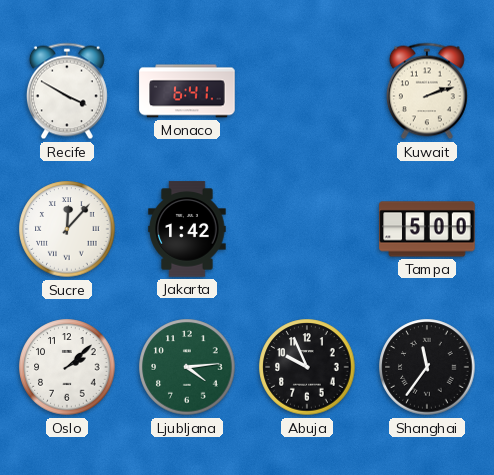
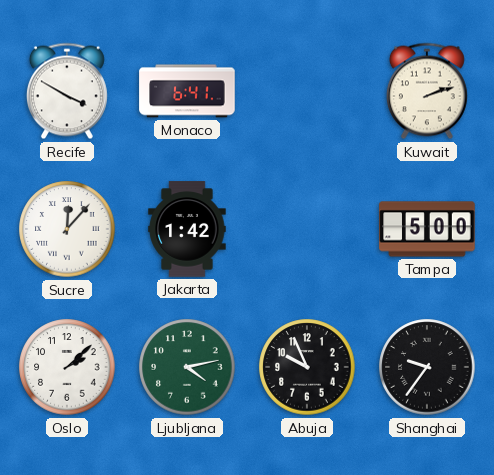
Ljubljana: 4:14 -> 4:13 (187, 367)
Shanghai: 11:36 -> 9:36 (427, 367)
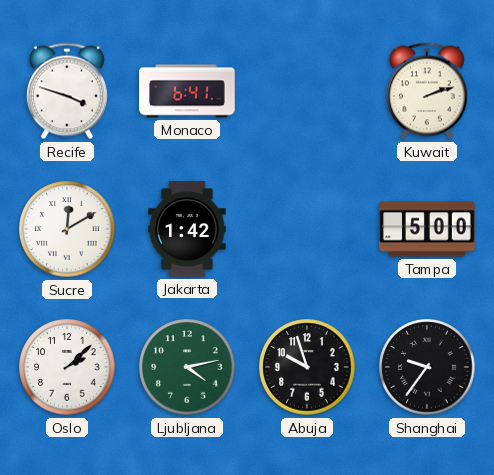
Recife: 3:50 -> 3:48 (67, 91)
Sucre: 12:07 -> 12:10 (67, 229)
Abuja: 9:56 -> 9:57 (307, 367)
